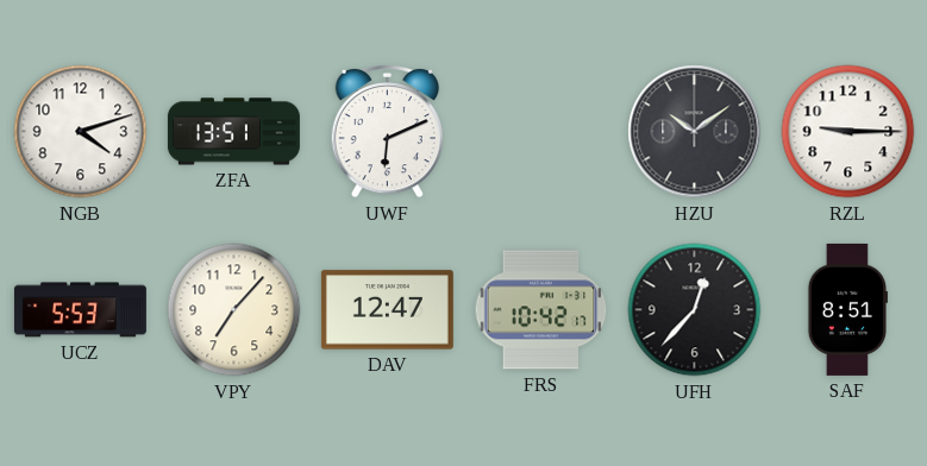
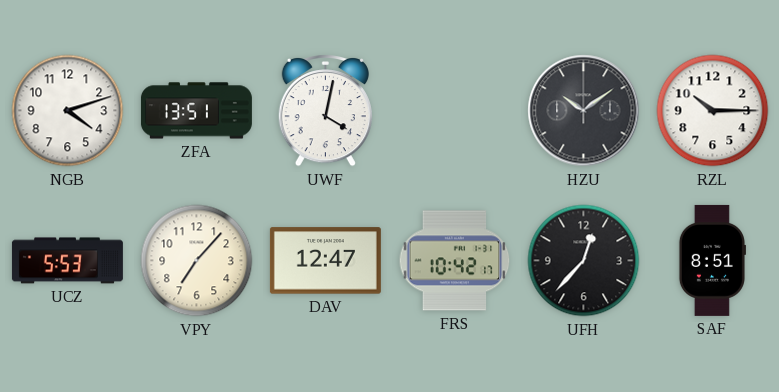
UWF: 6:11 -> 4:02 (325, 110)
RZL: 9:15 -> 10:15 (713, 111)
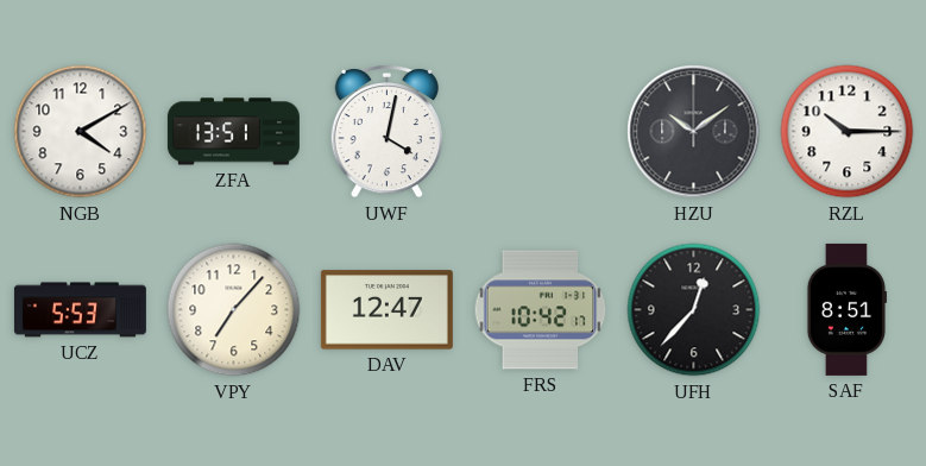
NGB: 4:12 -> 4:10 (81, 132)
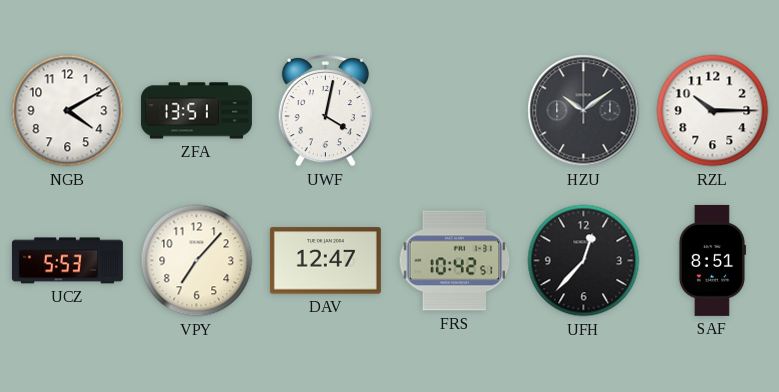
FRS: 10:42:17 -> 10:42:51 (455, 261)
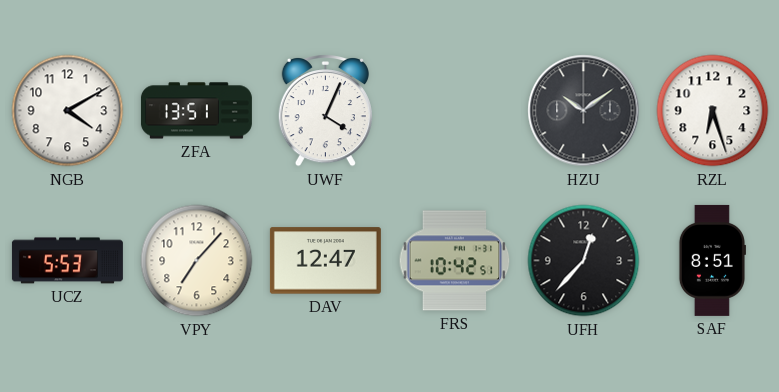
UWF: 4:02 -> 4:04 (325, 110)
RZL: 10:15 -> 6:27 (713, 111)
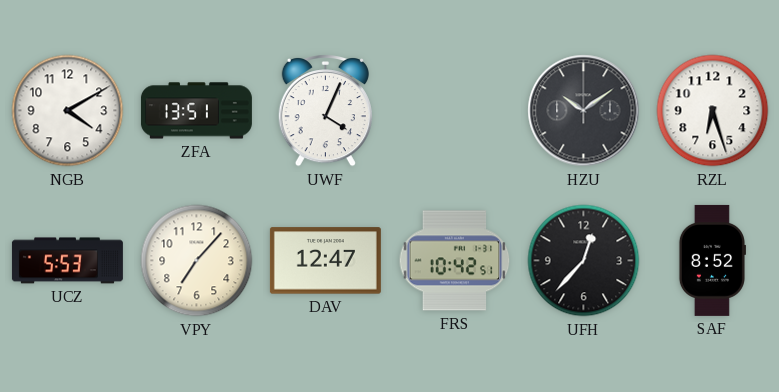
SAF: 8:51 -> 8:52 (712, 260)
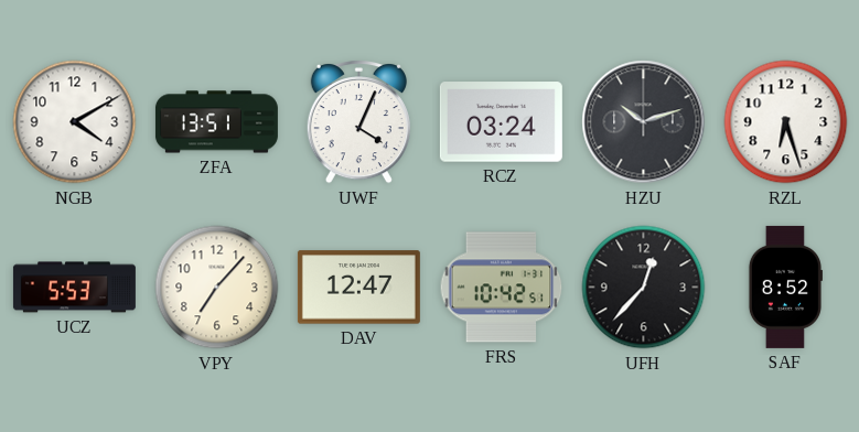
RCZ: none -> 03:24 (501, 122)
HZU: 10:09 -> 10:12 (644, 122)
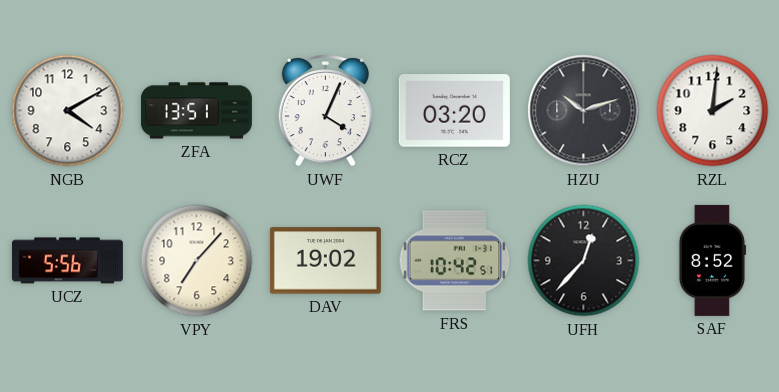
RCZ: 03:24 -> 03:20 (454, 111)
RZL: 6:27 -> 2:01 (713, 111)
UCZ: 5:53 -> 5:56 (67, 261)
DAV: 12:47 -> 19:02 (325, 261)
